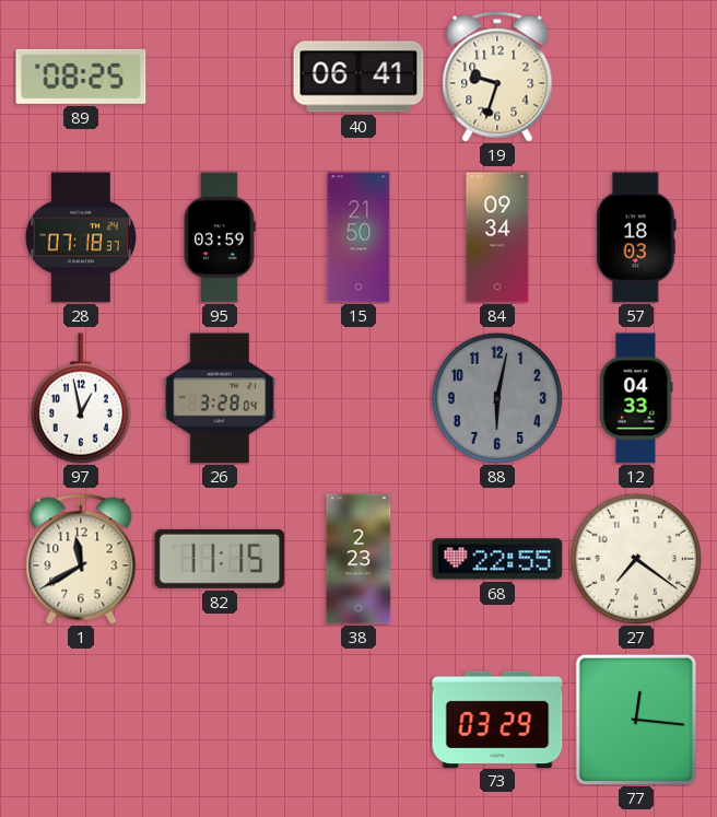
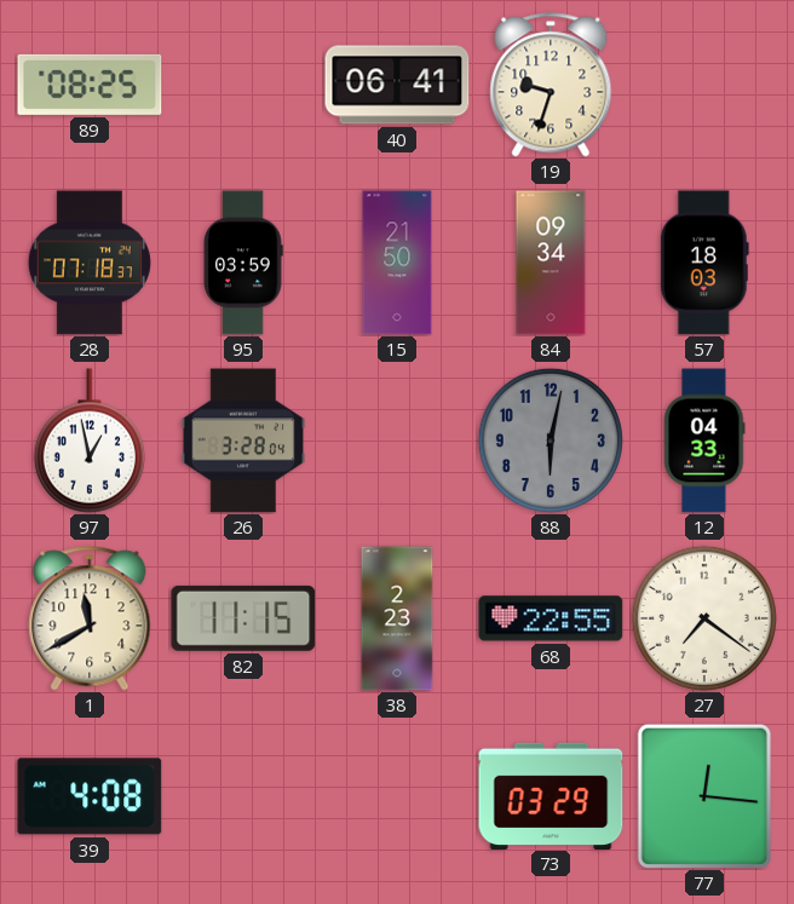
39: none -> 4:08 (90, 796)
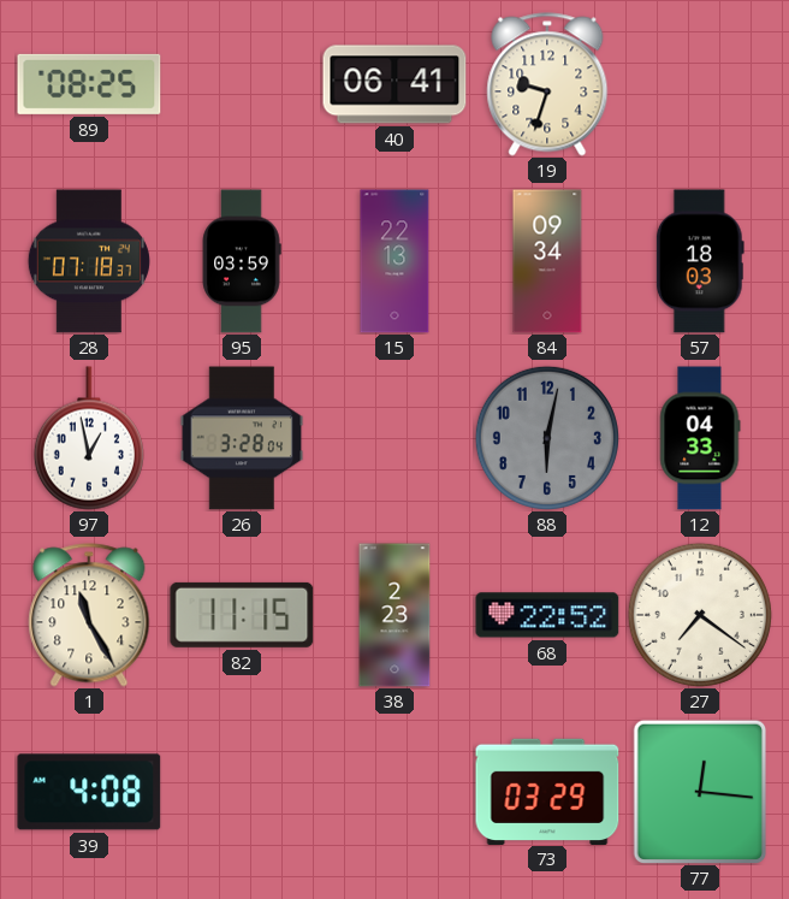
15: 21:50 -> 22:13 (394, 261)
1: 11:40 -> 11:25 (89, 615)
68: 22:55 -> 22:52 (547, 615)
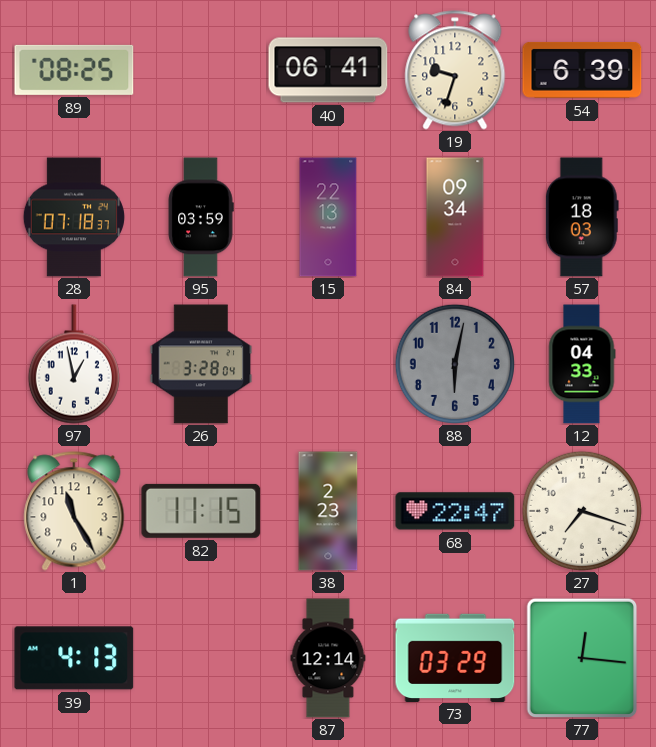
54: none -> 6:39 (582, 70)
68: 22:52 -> 22:47 (455, 511)
27: 7:21 -> 7:18 (582, 511)
39: 4:08 -> 4:13 (74, 658)
87: none -> 12:14 (328, 658)
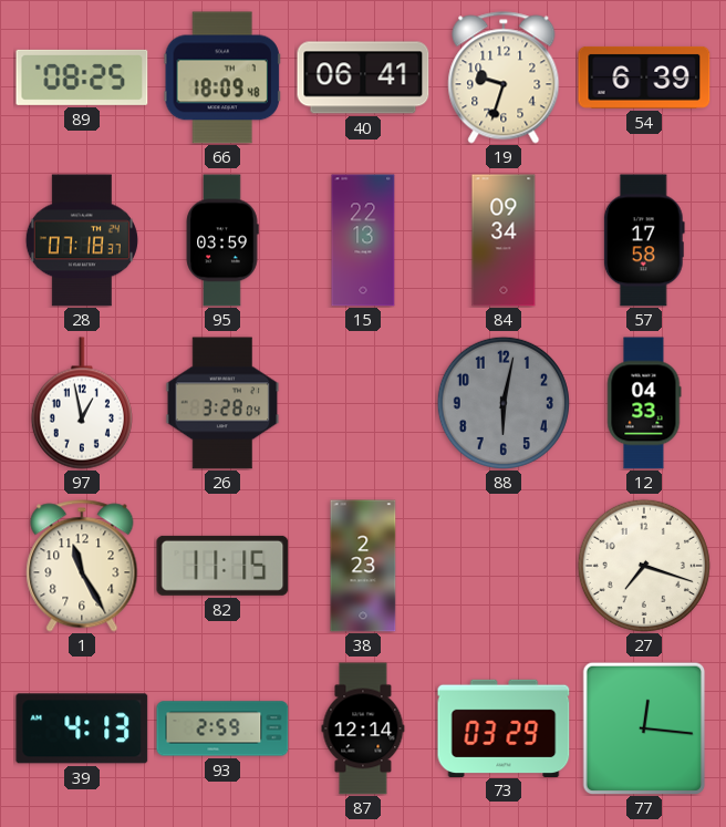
66: none -> 18:09 (222, 77)
57: 18:03 -> 17:58 (644, 240)
68: 22:47 -> none (455, 511)
93: none -> 2:59 (222, 728)
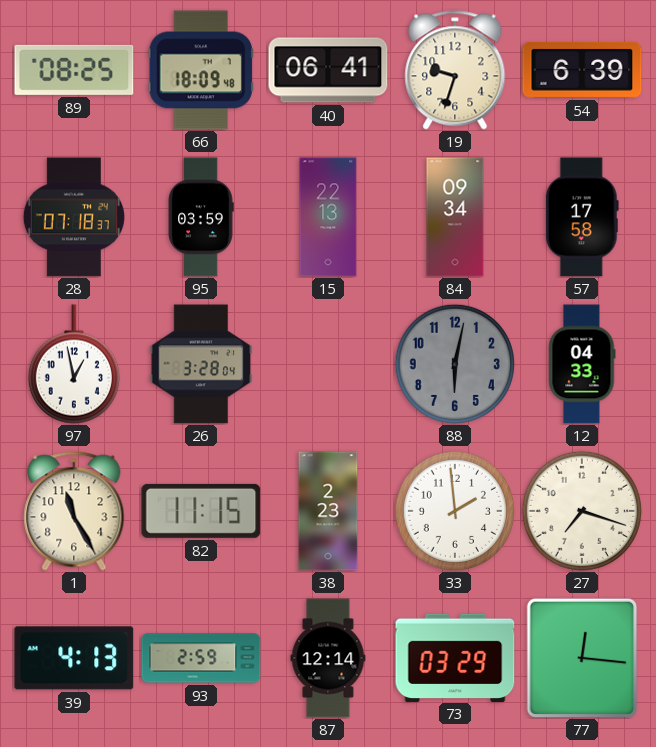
33: none -> 1:59 (455, 511)
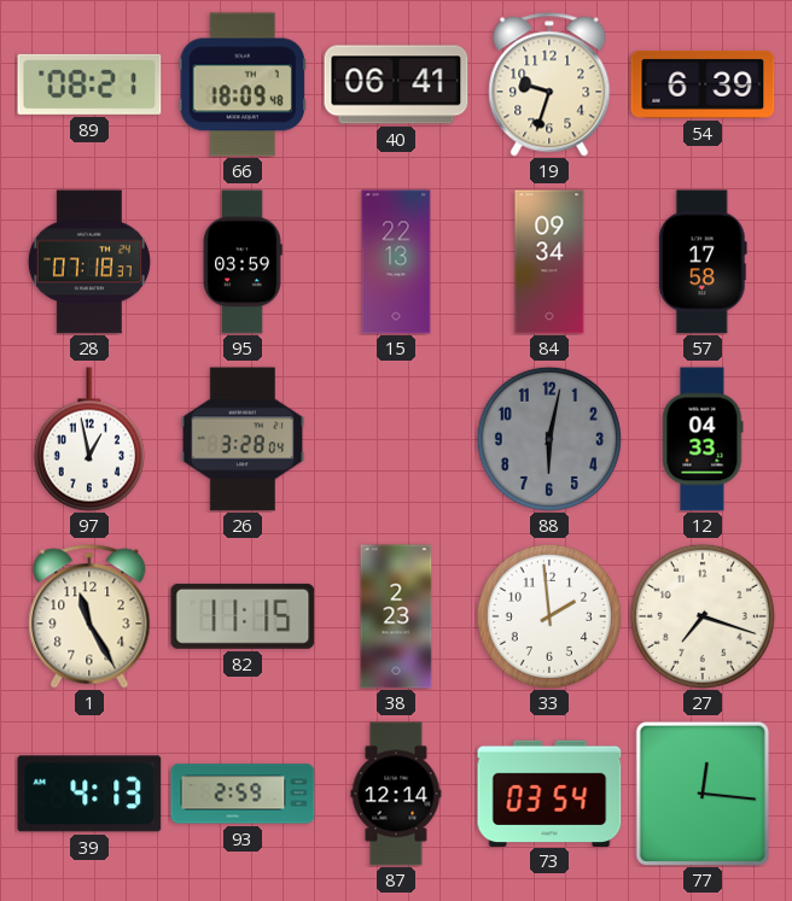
89: 08:25 -> 08:21 (89, 84)
73: 03:29 -> 03:54 (549, 792)
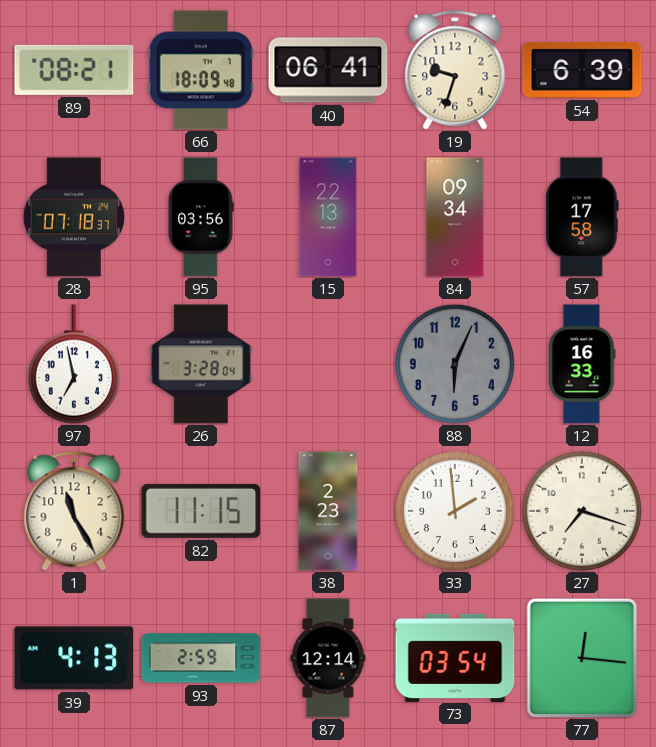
95: 03:59 -> 03:56 (201, 217)
97: 12:58 -> 6:58 (74, 364)
88: 6:02 -> 6:04 (455, 364)
12: 04:33 -> 16:33 (582, 364)
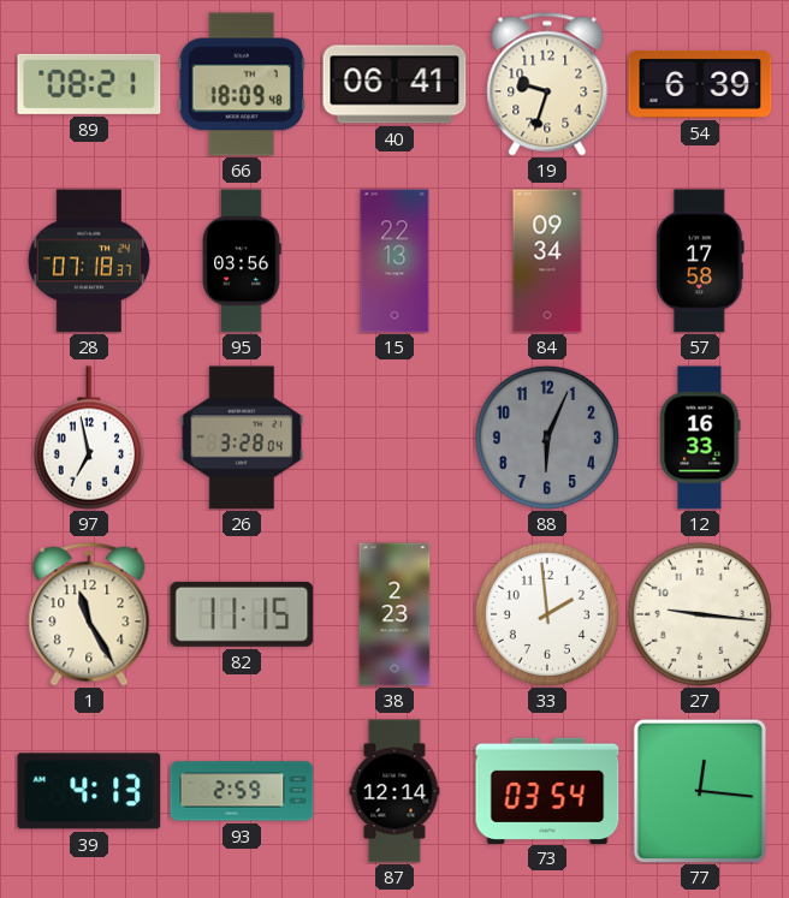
27: 7:18 -> 9:16 (700, 614)
